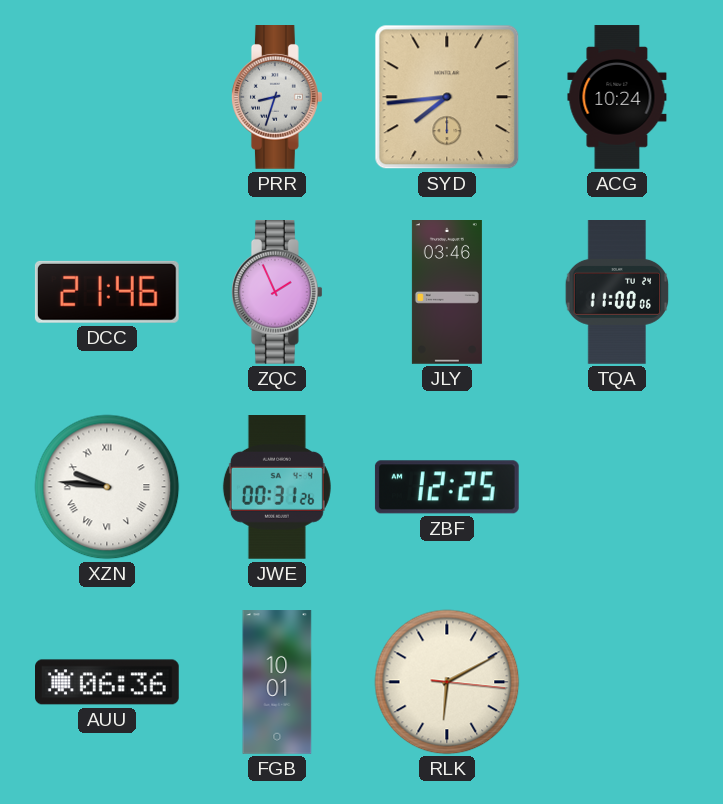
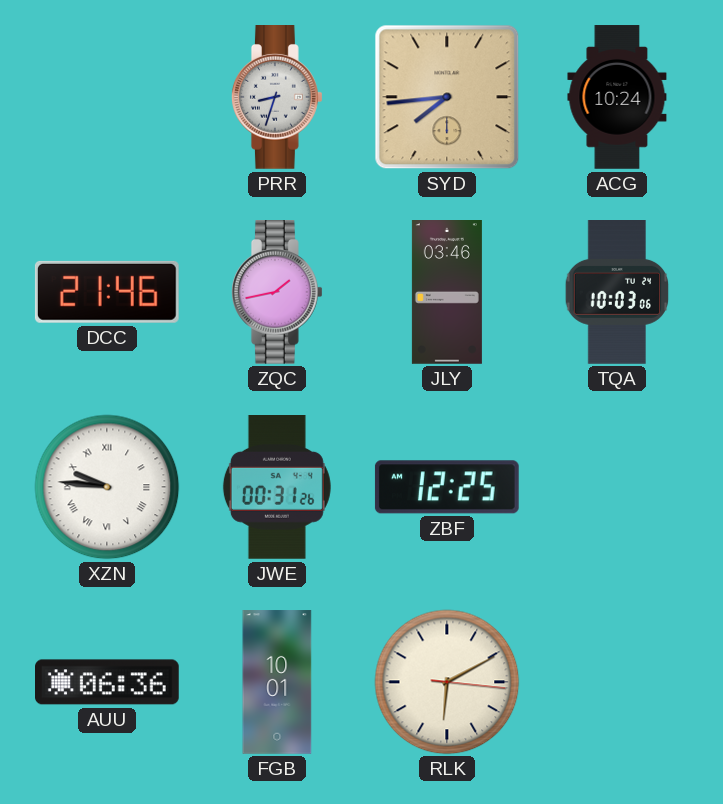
ZQC: 1:56 -> 1:43 (277, 293)
TQA: 11:00 -> 10:03 (617, 293)
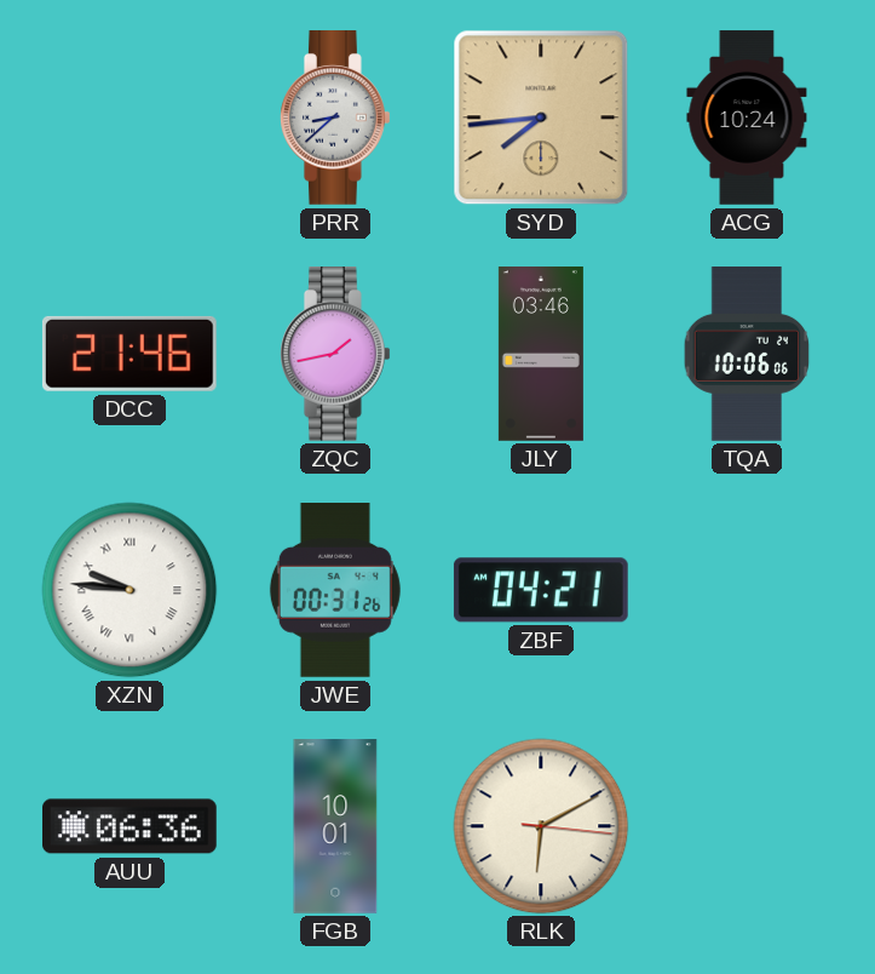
PRR: 8:33 -> 8:38 (335, 119)
TQA: 10:03 -> 10:06 (747, 355)
ZBF: 12:25 -> 04:21 (541, 590)
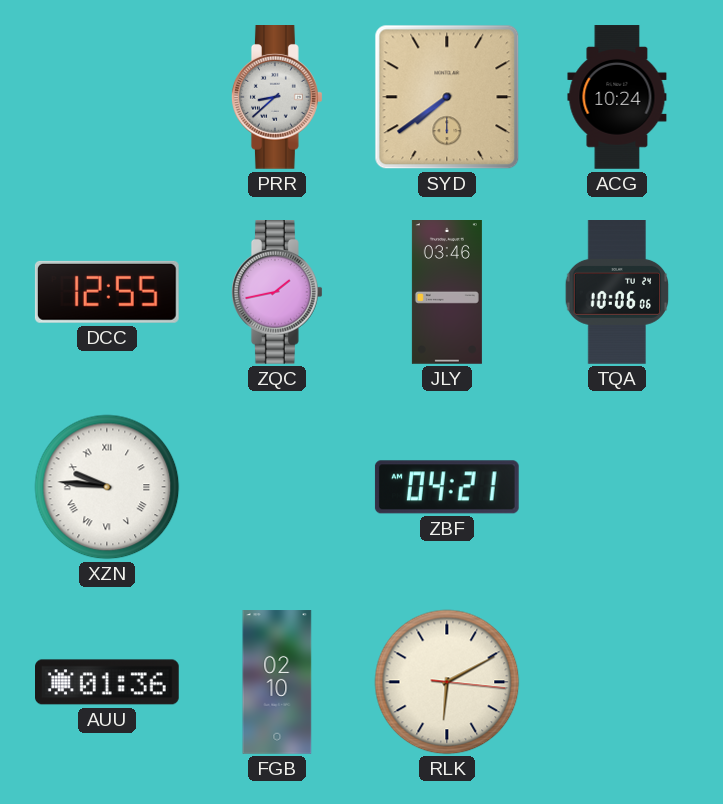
SYD: 7:44 -> 7:39 (447, 97)
DCC: 21:46 -> 12:55 (107, 292)
JWE: 00:31 -> none (335, 591)
AUU: 06:36 -> 01:36 (108, 682)
FGB: 10:01 -> 02:10 (277, 682)
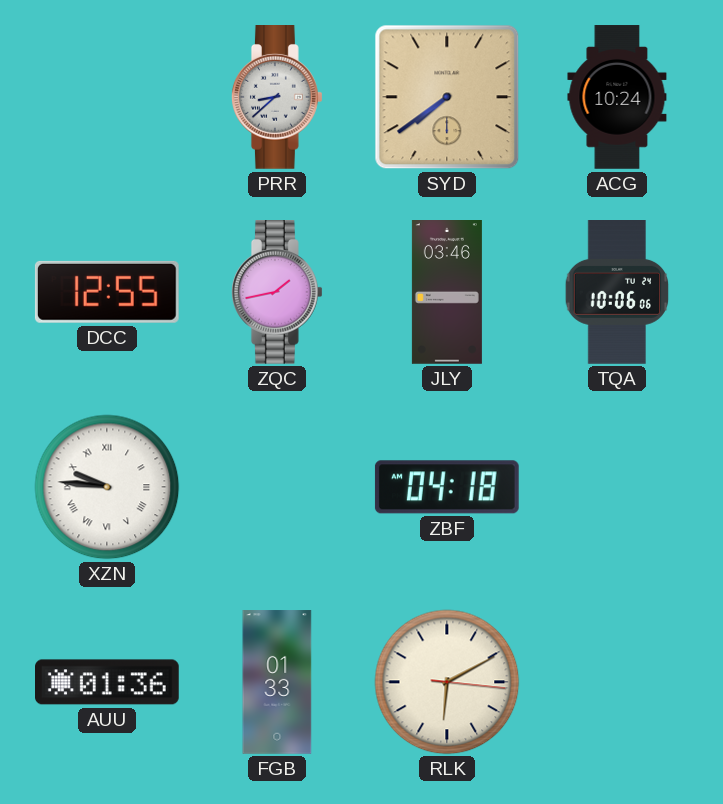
ZBF: 04:21 -> 04:18 (447, 487)
FGB: 02:10 -> 01:33 (277, 682)
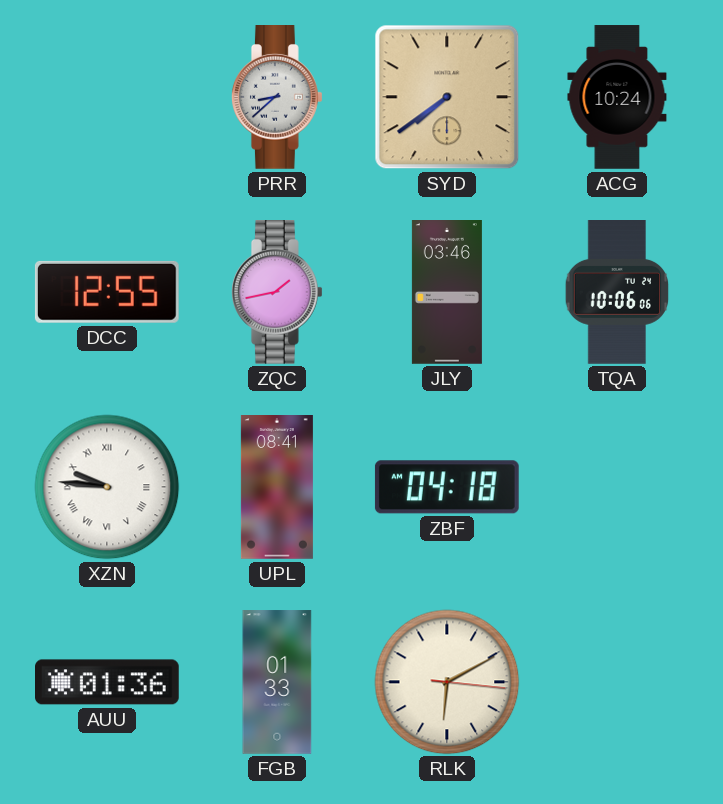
UPL: none -> 08:41 (277, 488)
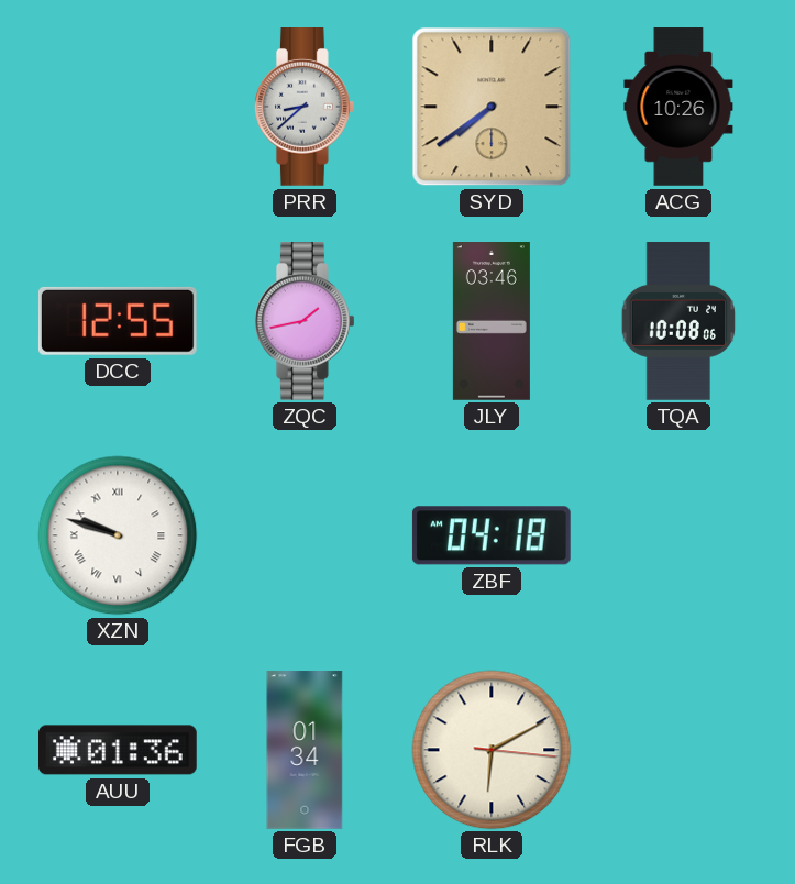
ACG: 10:24 -> 10:26 (678, 107)
TQA: 10:06 -> 10:08 (678, 322)
XZN: 9:46 -> 9:48 (118, 535)
UPL: 08:41 -> none (277, 488)
FGB: 01:33 -> 01:34 (305, 750)
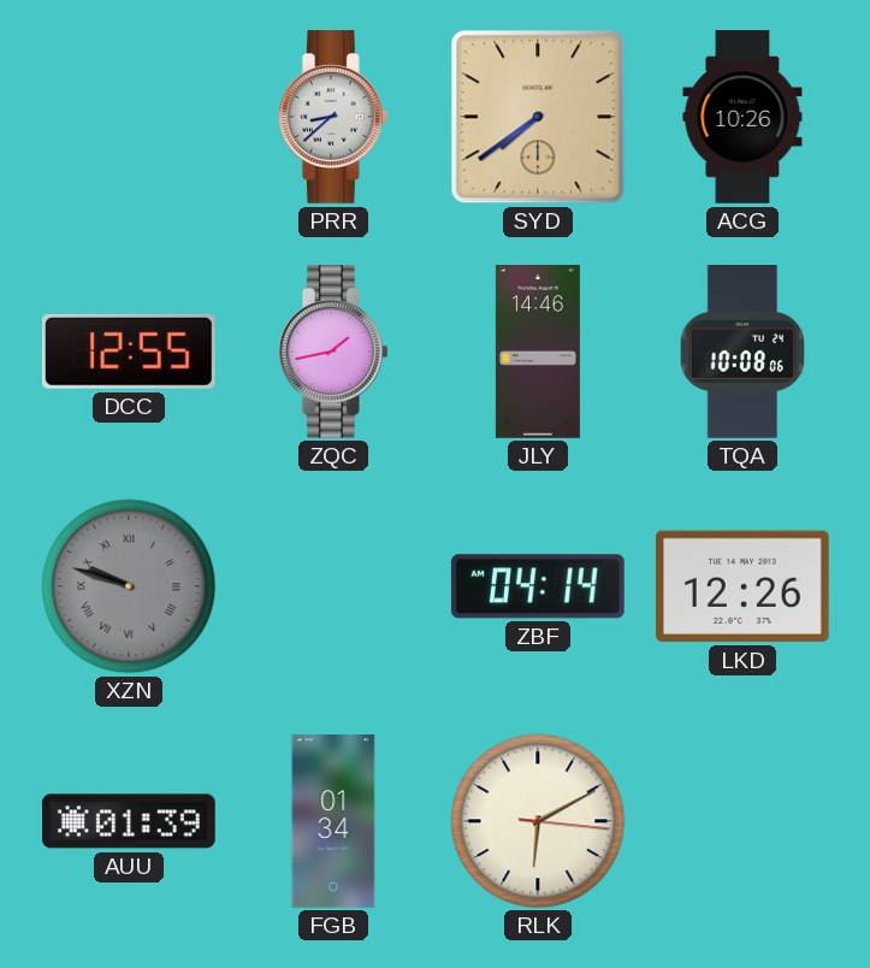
JLY: 03:46 -> 14:46 (538, 353)
XZN dial: white -> grey (129, 586)
ZBF: 04:18 -> 04:14 (538, 586)
LKD: none -> 12:26 (742, 586)
AUU: 01:36 -> 01:39 (130, 821)
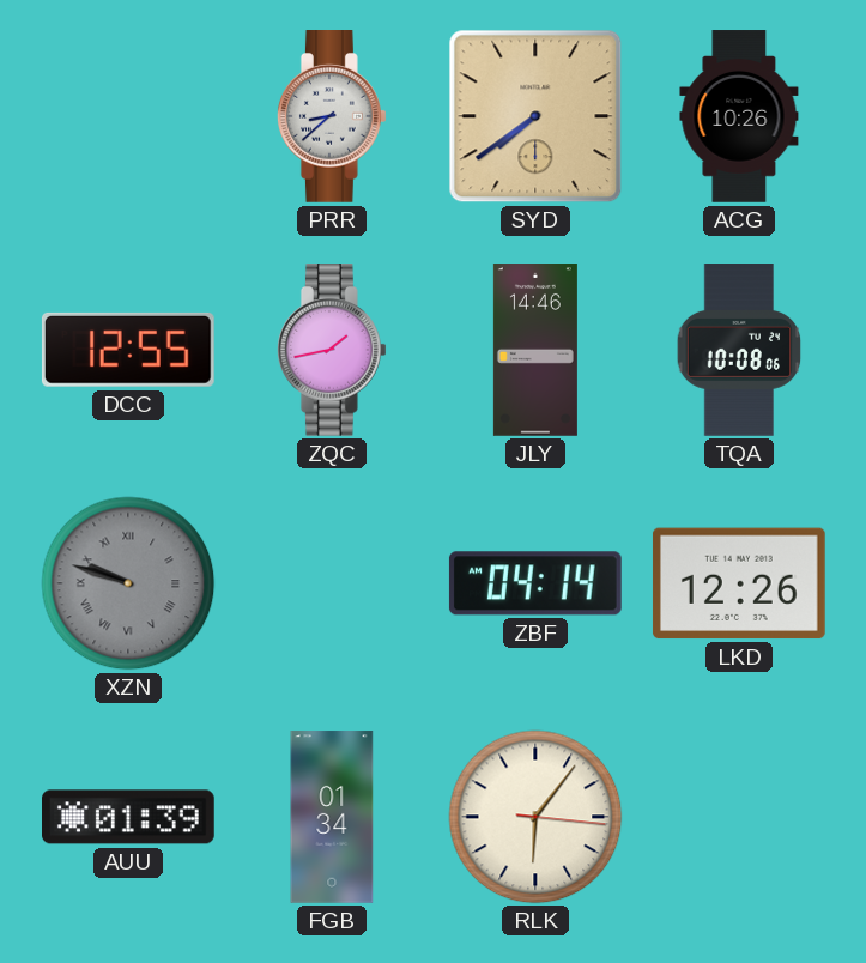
RLK: 6:10 -> 6:06 (535, 817)
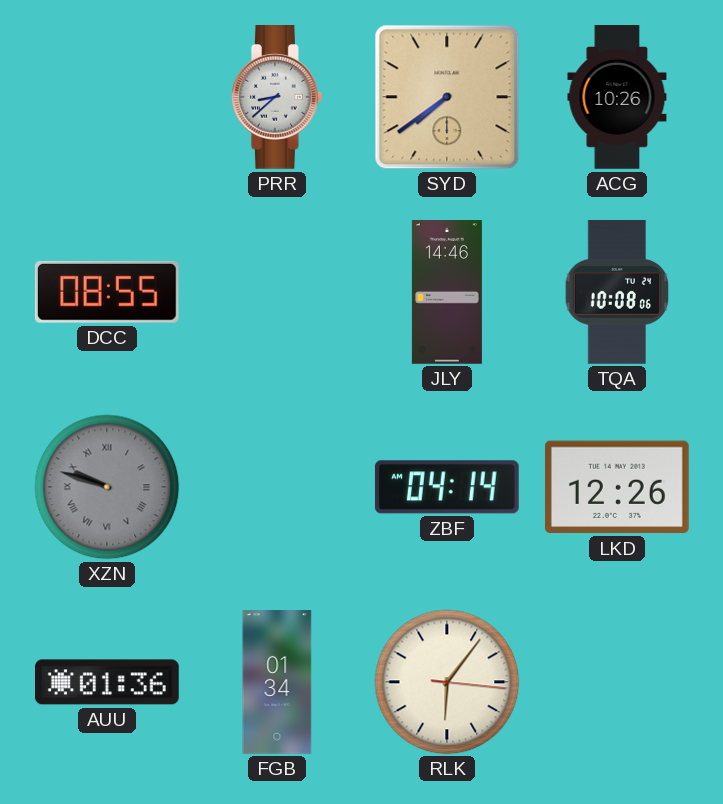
DCC: 12:55 -> 08:55 (107, 292)
ZQC: 1:43 -> none (332, 351)
AUU: 01:39 -> 01:36 (108, 682)
